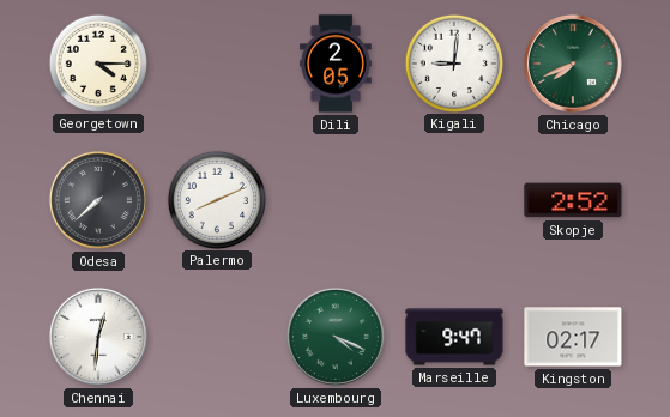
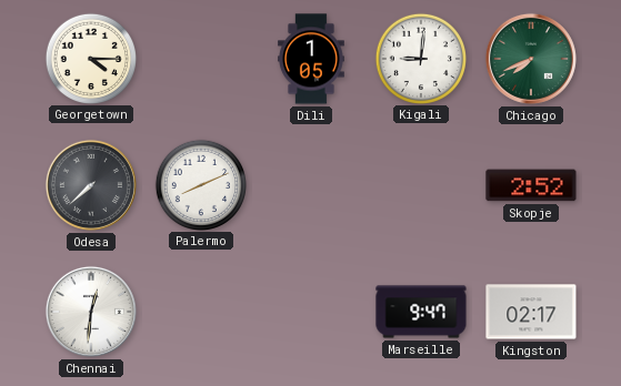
Dili: 2:05 -> 1:05 (312, 59)
Luxembourg: 4:19 -> none (336, 337)
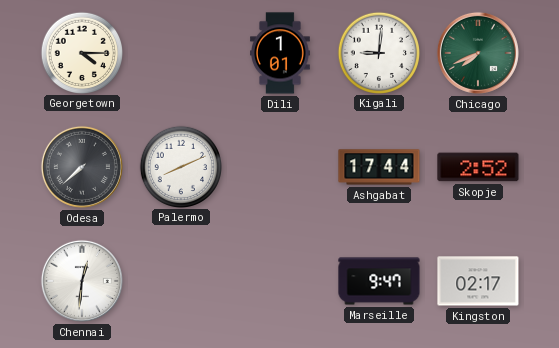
Dili: 1:05 -> 1:01 (281, 53)
Ashgabat: none -> 17:44 (379, 167)
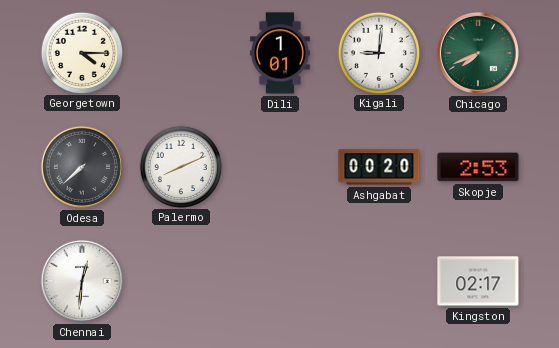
Ashgabat: 17:44 -> 00:20 (379, 167)
Skopje: 2:52 -> 2:53 (478, 167)
Marseille: 9:47 -> none (379, 281)
